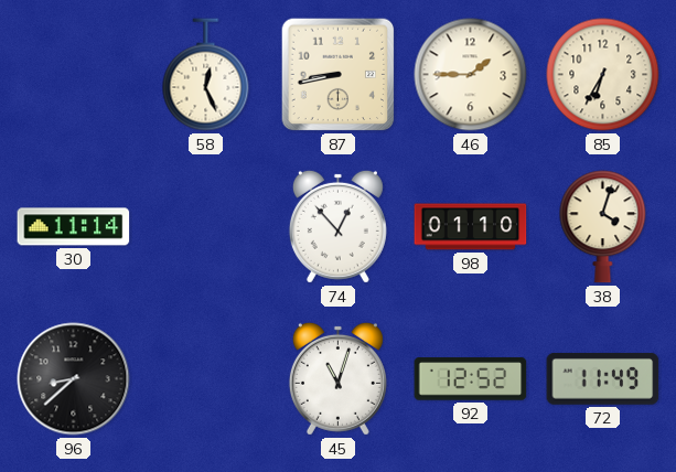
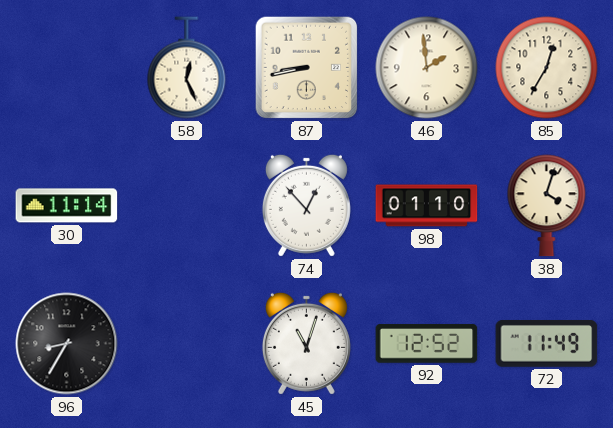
46: 1:45 -> 1:59 (427, 68)
85: 6:35 -> 12:35 (547, 68)
96: 8:38 -> 8:35 (67, 344)
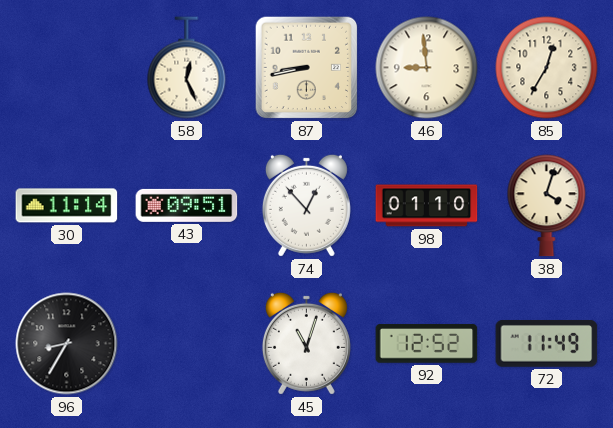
46: 1:59 -> 8:59 (427, 68)
43: none -> 09:51 (187, 205)
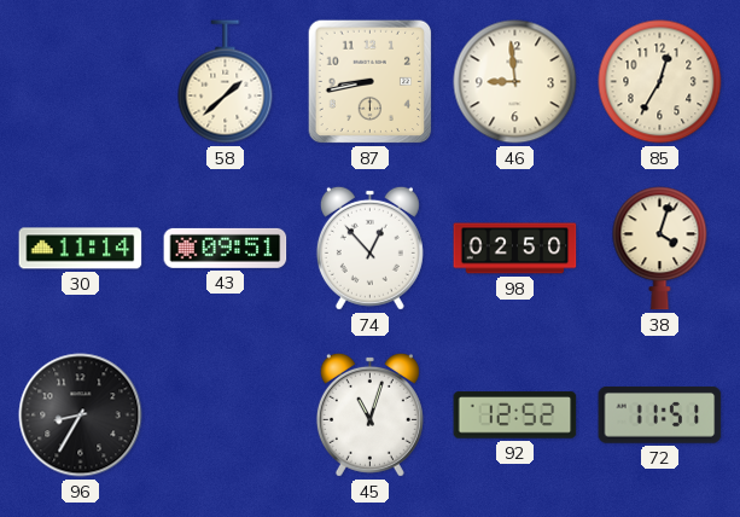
58: 12:26 -> 1:38 (226, 82)
98: 01:10 -> 02:50 (515, 249)
72: 11:49 -> 11:51 (660, 416)
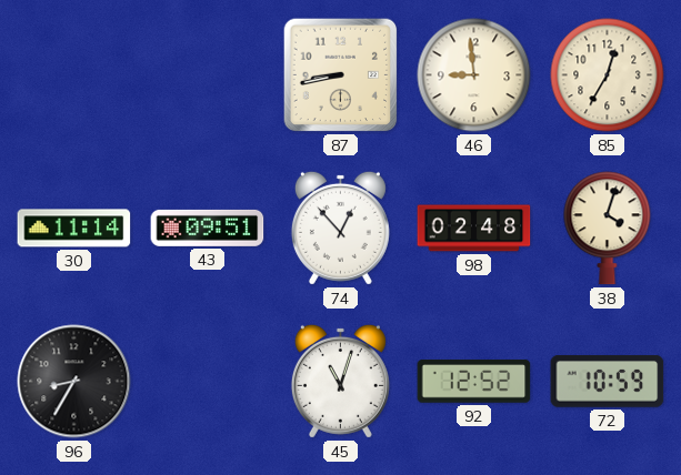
58: 1:38 -> none (226, 82)
98: 02:50 -> 02:48 (474, 229)
72: 11:51 -> 10:59 (608, 382)
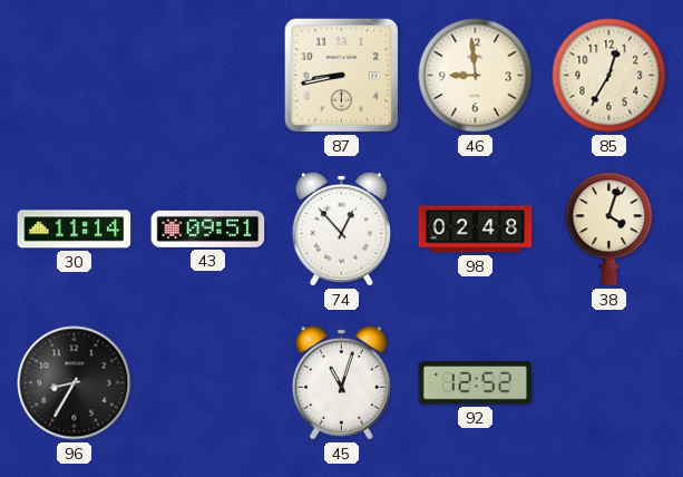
72: 10:59 -> none (608, 382)
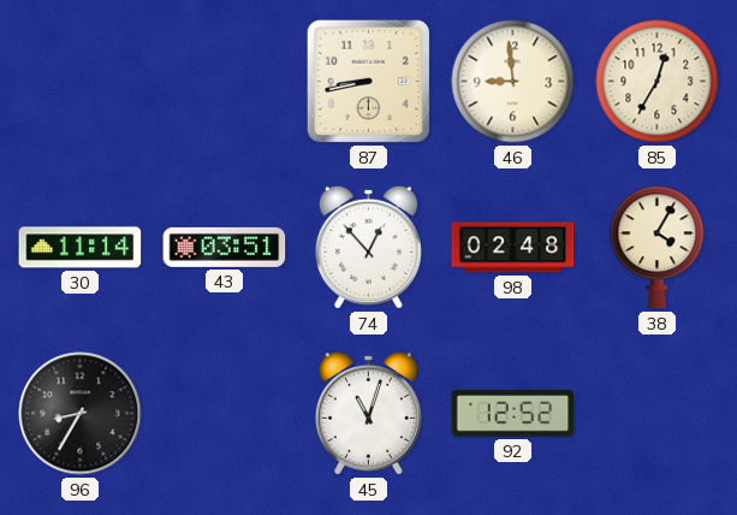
43: 09:51 -> 03:51 (225, 247)
38: 4:03 -> 4:05 (658, 248)
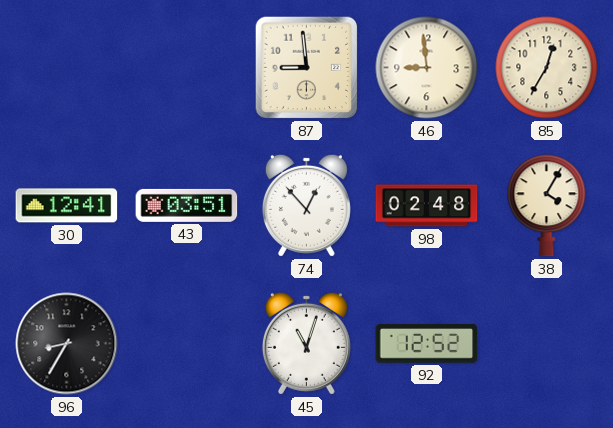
87: 8:43 -> 8:59 (307, 68)
30: 11:14 -> 12:41 (67, 206)
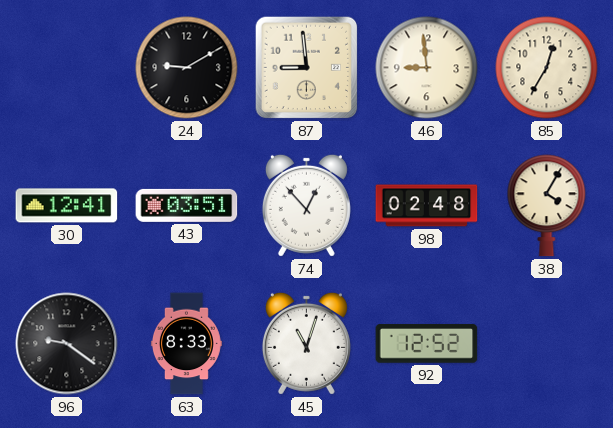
24: none -> 9:10 (187, 68)
96: 8:35 -> 9:21 (67, 344)
63: none -> 8:33 (186, 344)
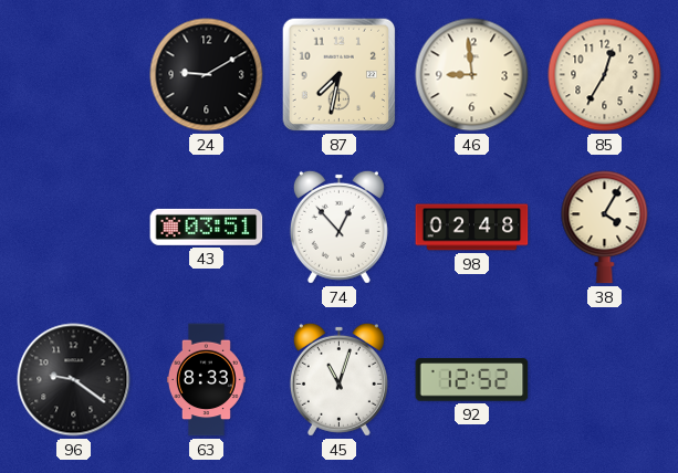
87: 8:59 -> 7:32 (340, 75)
30: 12:41 -> none (67, 206)
